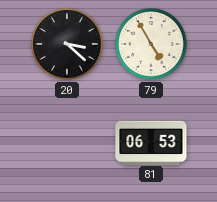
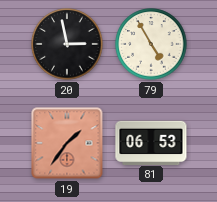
20: 3:22 -> 2:58 (67, 44)
19: none -> 1:36 (67, 143)
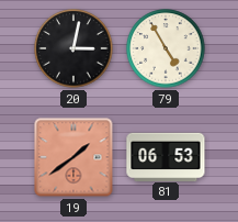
20: 2:58 -> 3:02 (73, 48)
19: 1:36 -> 1:39 (73, 157)
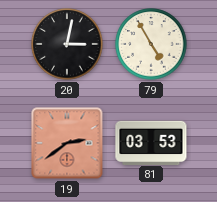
19: 1:39 -> 2:39 (67, 143)
81: 06:53 -> 03:53 (151, 142)
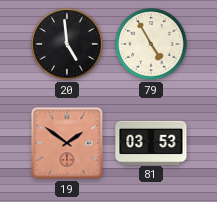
20: 3:02 -> 4:59 (67, 44)
19: 2:39 -> 1:51 (67, 143)
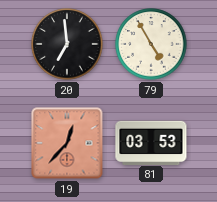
20: 4:59 -> 6:59 (67, 44)
19: 1:51 -> 12:37 (67, 143)
